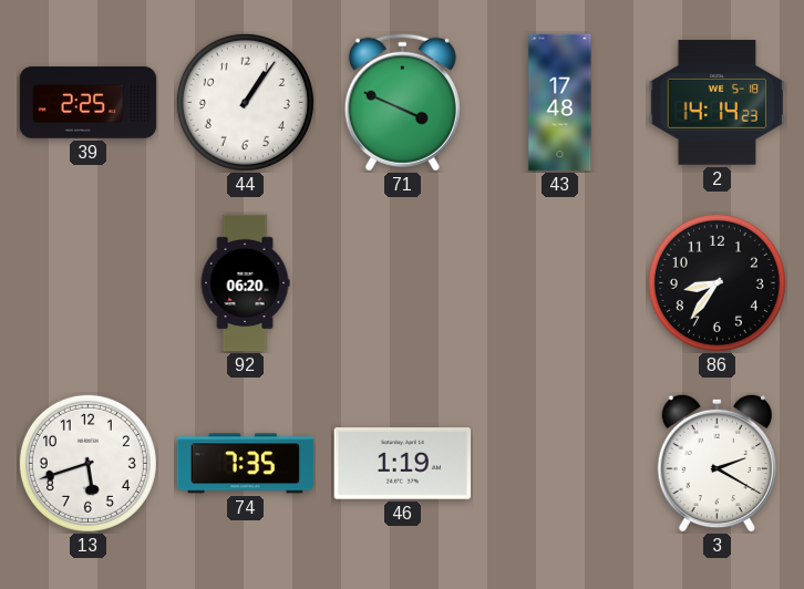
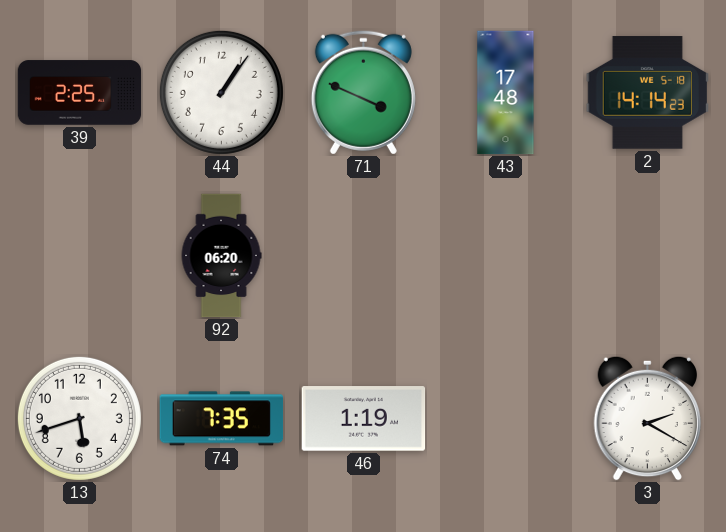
86: 8:36 -> none (717, 282)
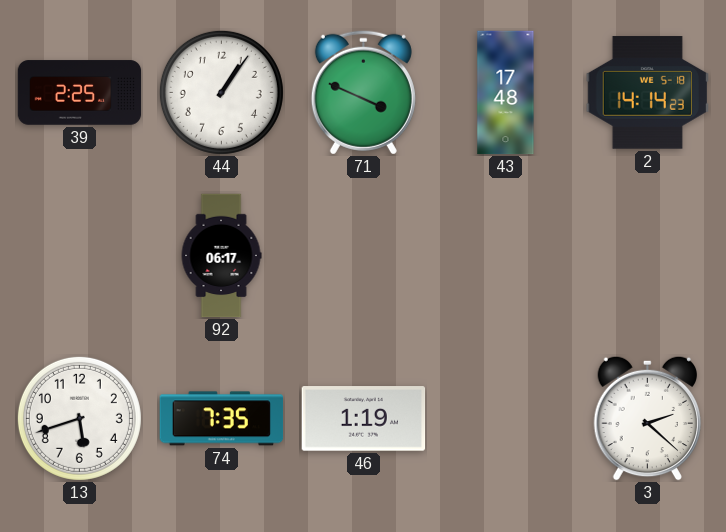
92: 06:20 -> 06:17 (221, 256)
3: 2:20 -> 2:22 (647, 418)
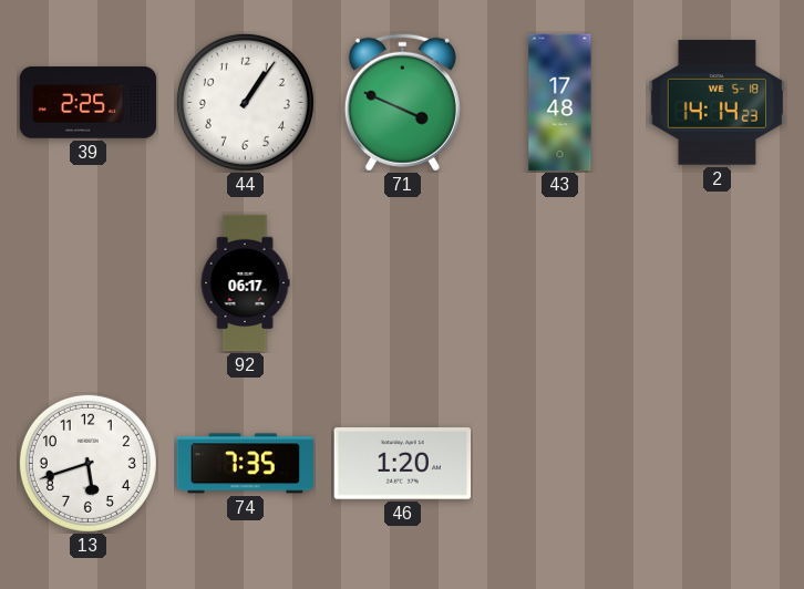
46: 1:19 -> 1:20 (403, 464)
3: 2:22 -> none (647, 418)
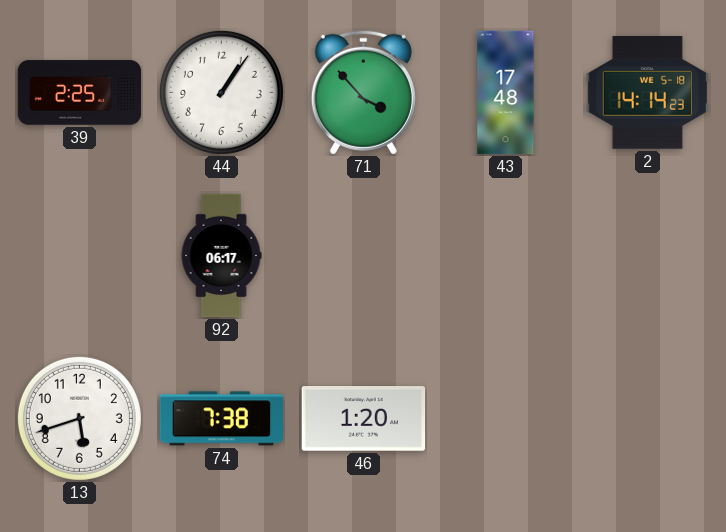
71: 3:49 -> 3:53 (363, 92)
74: 7:35 -> 7:38 (222, 419)
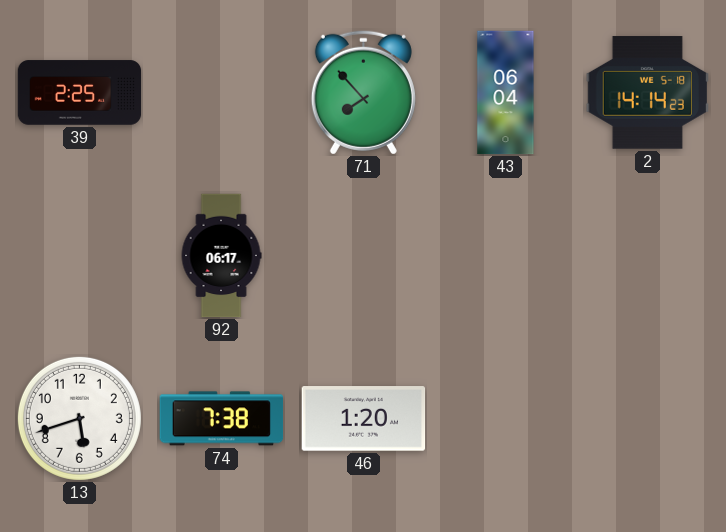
44: 1:06 -> none (221, 92)
71: 3:53 -> 7:53 (363, 92)
43: 17:48 -> 06:04 (506, 93)
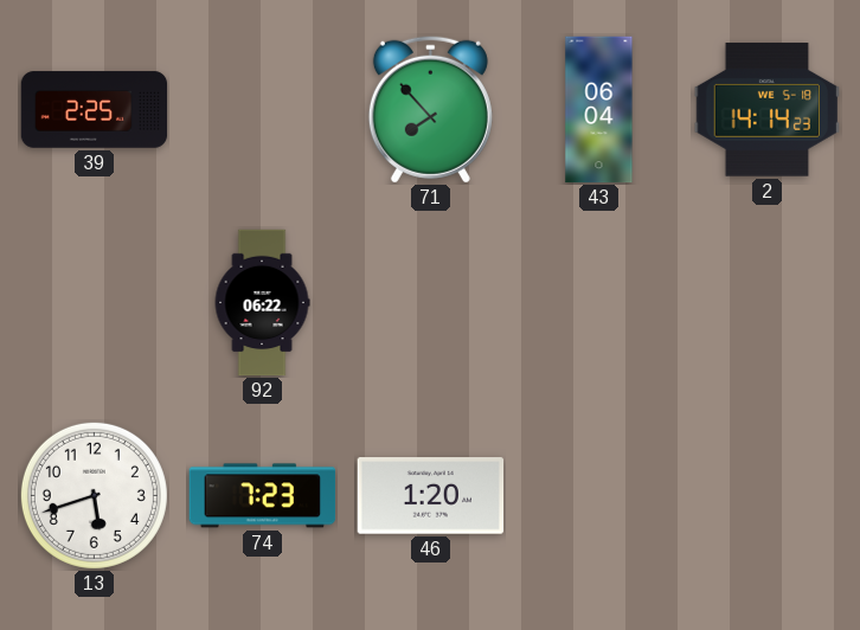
92: 06:17 -> 06:22 (262, 303)
74: 7:38 -> 7:23 (263, 496)
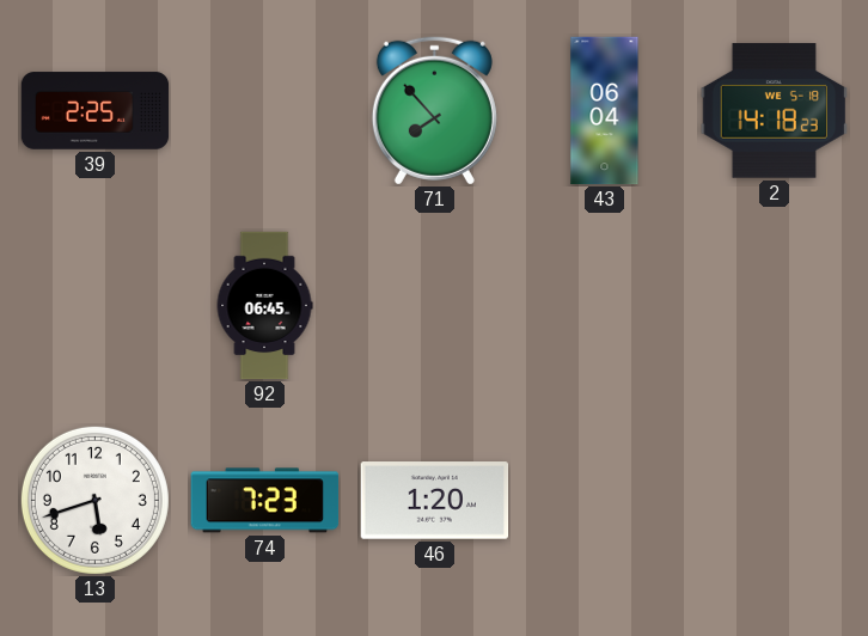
2: 14:14 -> 14:18 (775, 111)
92: 06:22 -> 06:45 (264, 306)
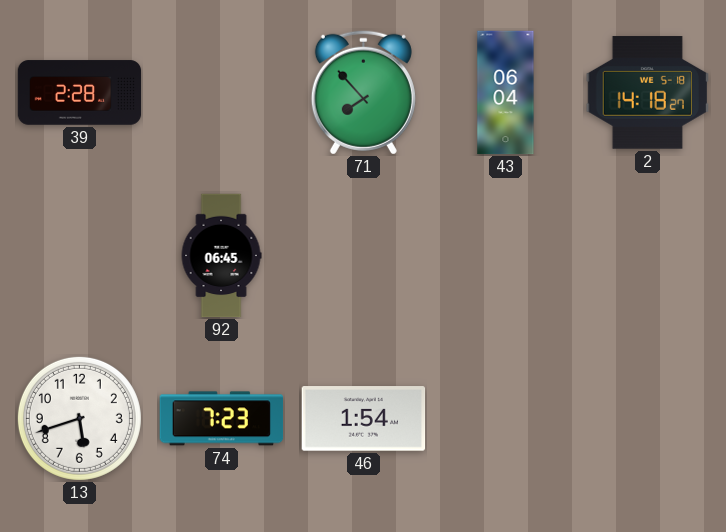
39: 2:25 -> 2:28 (80, 93)
2: 14:18:23 -> 14:18:27 (648, 93)
46: 1:20 -> 1:54 (364, 419)
